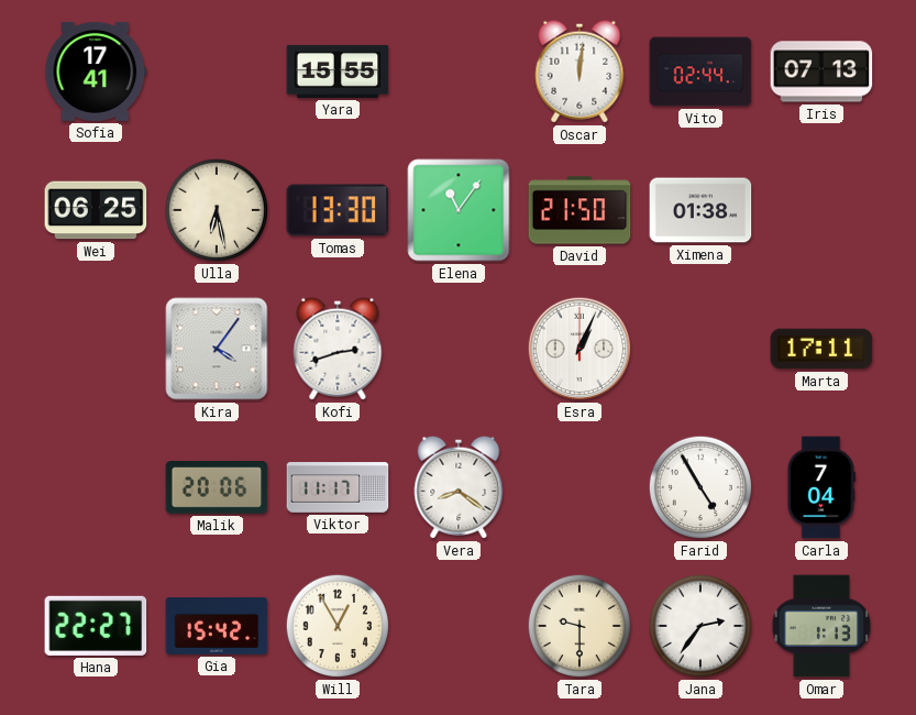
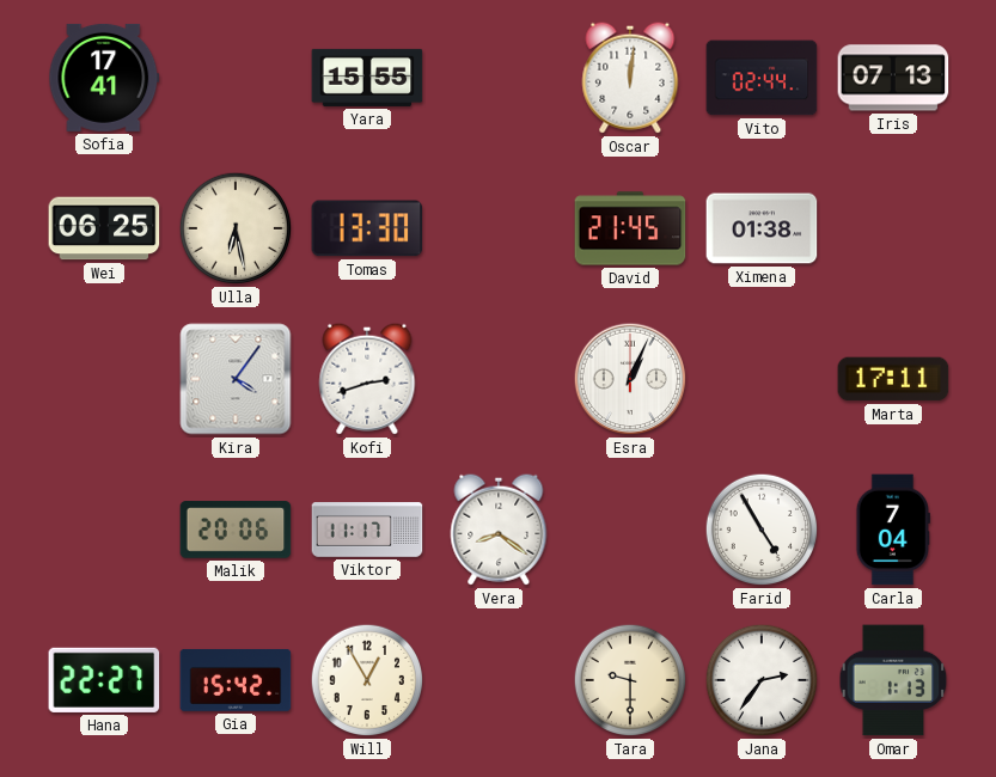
Elena: 11:06 -> none (459, 210)
David: 21:50 -> 21:45 (630, 228)
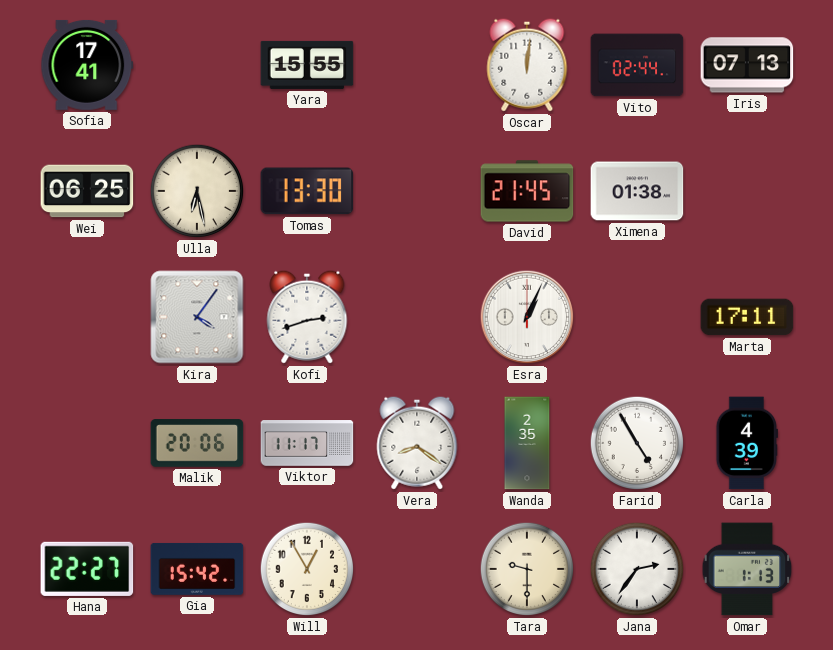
Wanda: none -> 2:35 (527, 443)
Carla: 7:04 -> 4:39 (747, 443)
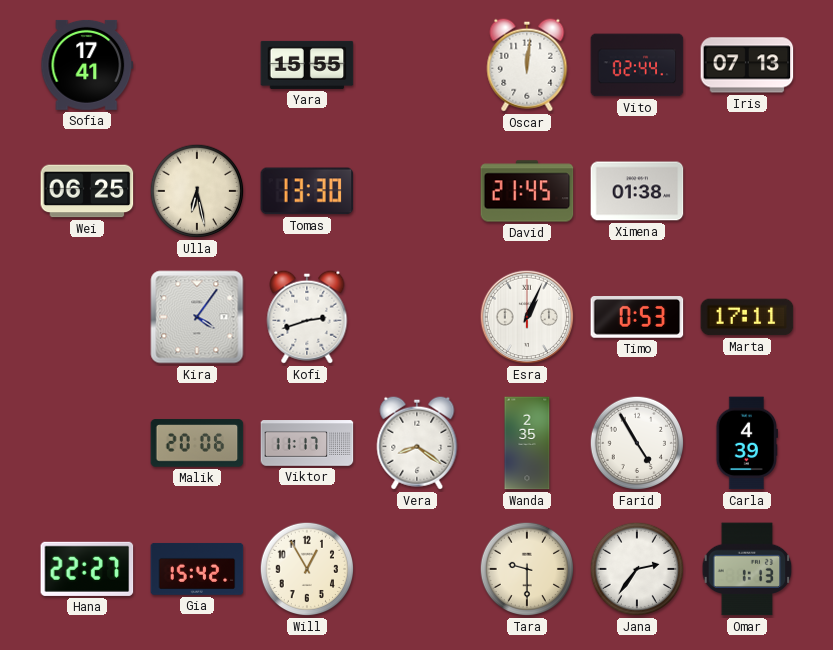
Timo: none -> 0:53 (637, 318)
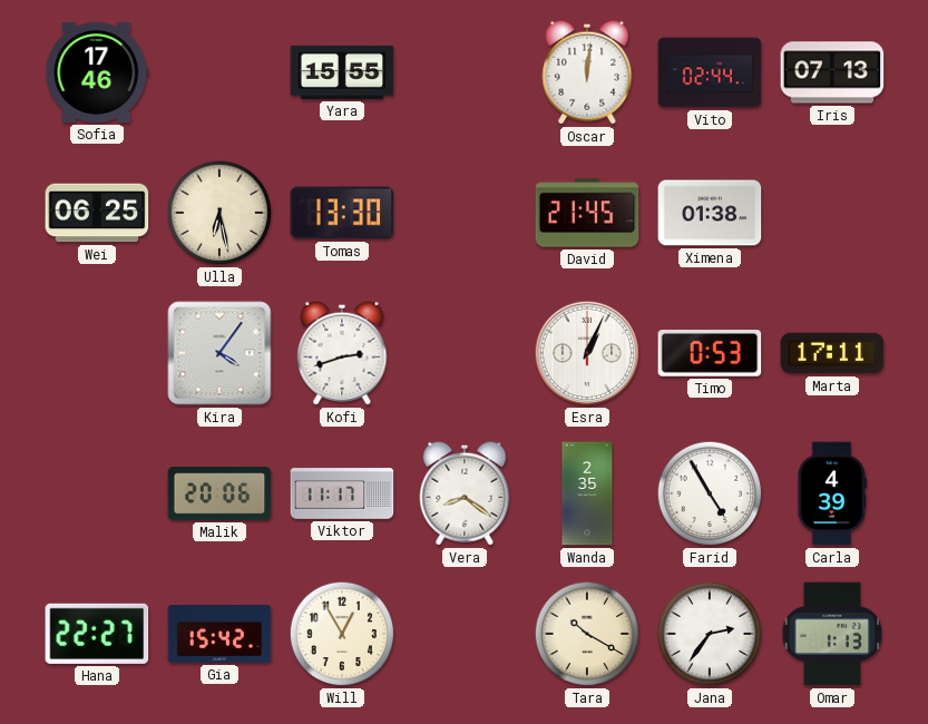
Sofia: 17:41 -> 17:46 (97, 72)
Tara: 9:30 -> 10:20 (587, 634)
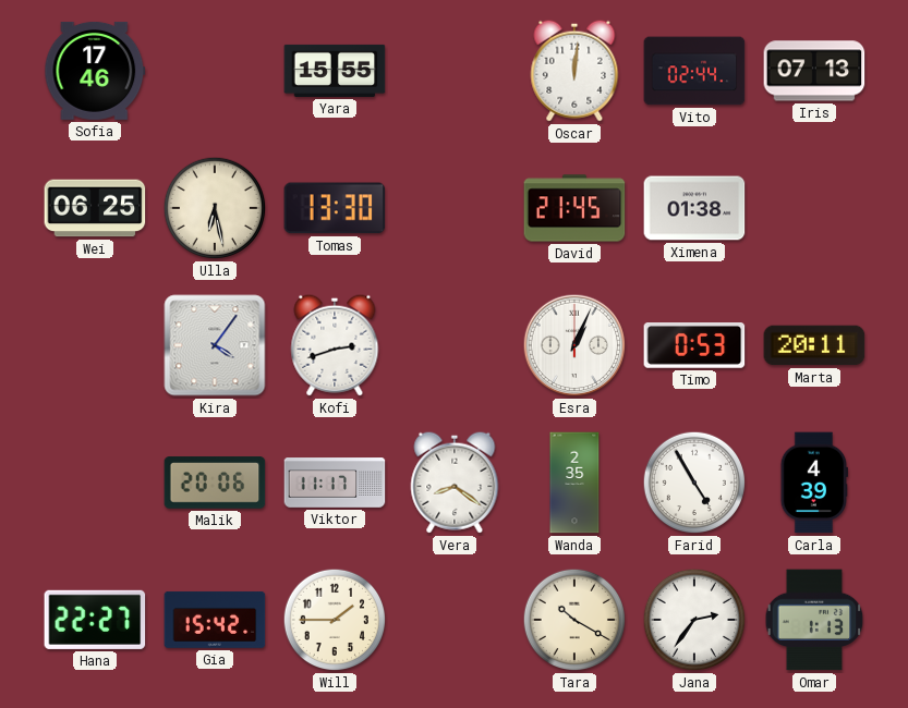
Marta: 17:11 -> 20:11 (814, 345)
Will: 12:55 -> 1:45 (335, 620)
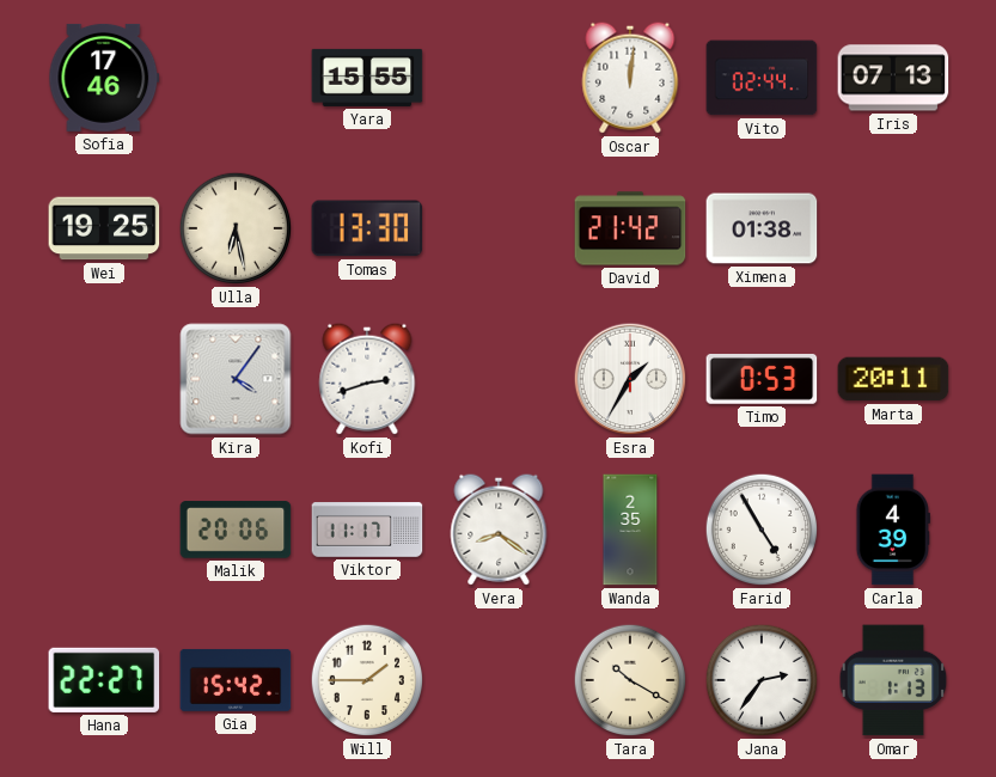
Wei: 06:25 -> 19:25 (104, 228)
David: 21:45 -> 21:42 (630, 228)
Esra: 1:04 -> 1:35 (630, 379)
